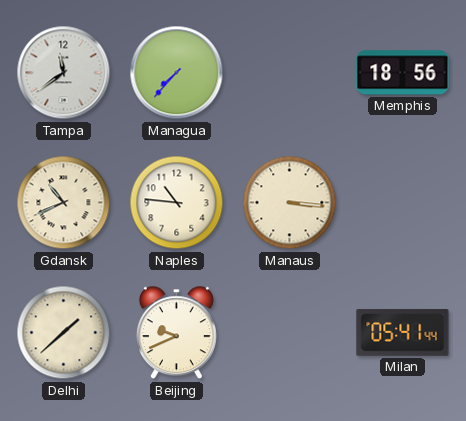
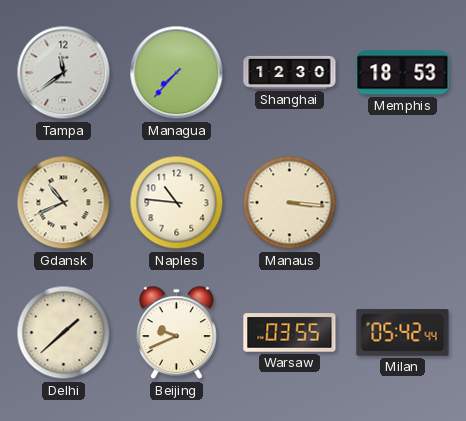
Shanghai: none -> 12:30 (290, 72)
Memphis: 18:56 -> 18:53 (403, 73)
Warsaw: none -> 03:55 (290, 333)
Milan: 05:41 -> 05:42 (403, 333)
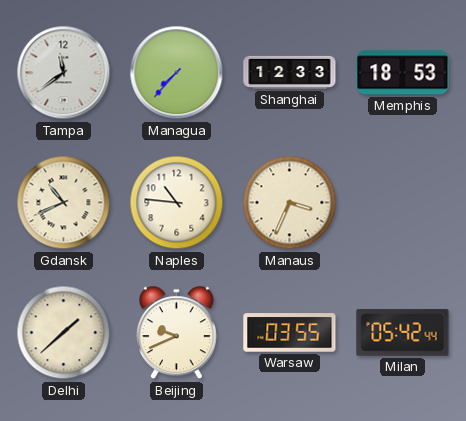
Shanghai: 12:30 -> 12:33 (290, 72)
Manaus: 3:16 -> 3:34 (290, 203)
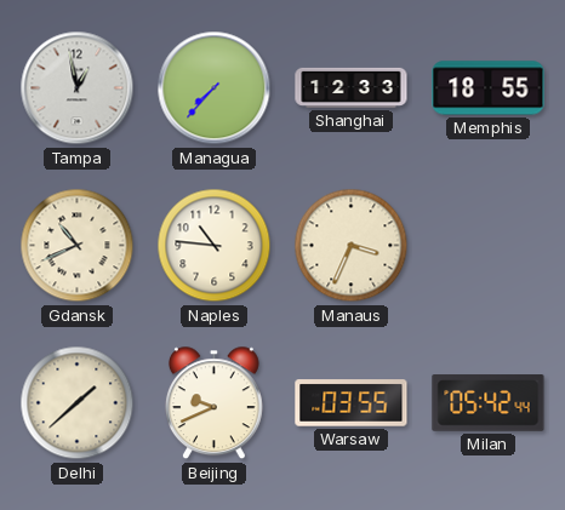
Tampa: 11:39 -> 12:58 (78, 88)
Memphis: 18:53 -> 18:55 (489, 88)
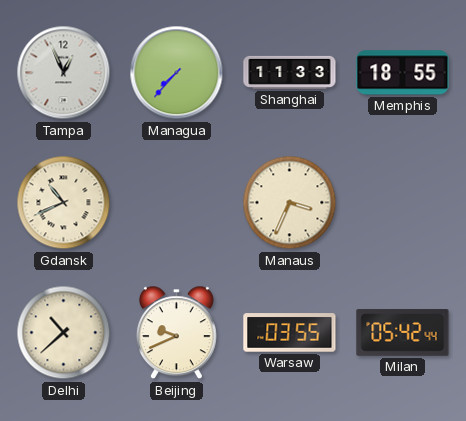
Tampa: 12:58 -> 12:56 (64, 73)
Shanghai: 12:33 -> 11:33 (290, 72)
Naples: 10:46 -> none (215, 246)
Delhi: 1:38 -> 10:38 (64, 333)
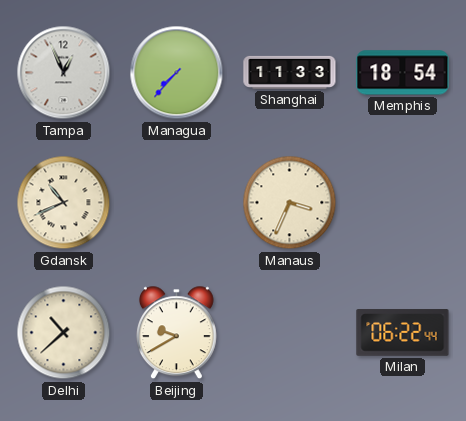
Memphis: 18:55 -> 18:54 (403, 73)
Beijing: 9:41 -> 9:40 (176, 333)
Warsaw: 03:55 -> none (290, 333)
Milan: 05:42 -> 06:22 (403, 333)
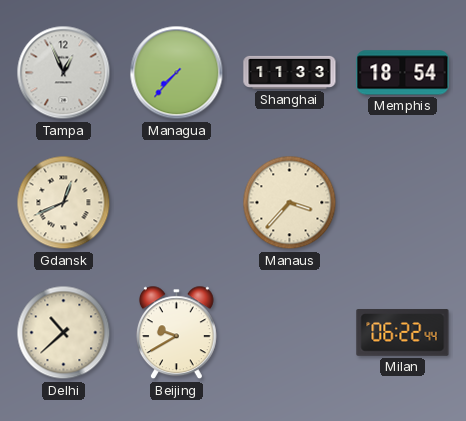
Gdansk: 10:41 -> 12:41 (64, 203)
Manaus: 3:34 -> 3:37 (290, 203)
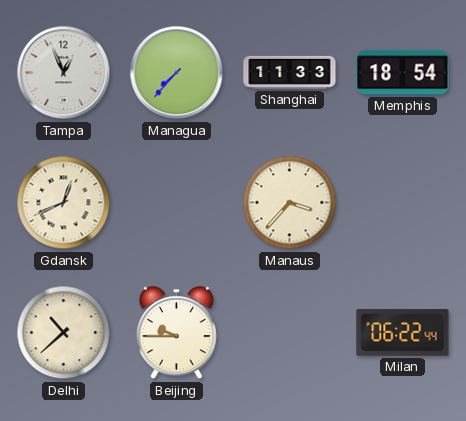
Beijing: 9:40 -> 9:45 (176, 333)
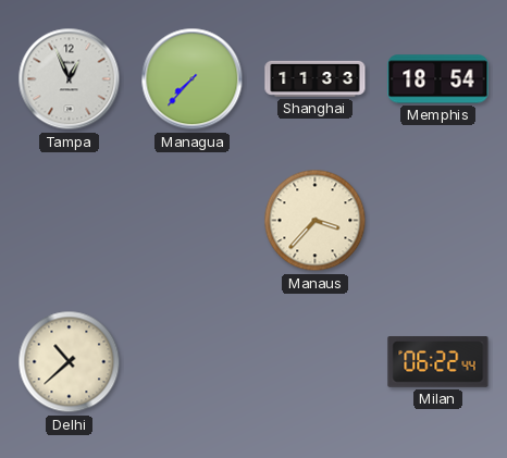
Gdansk: 12:41 -> none (64, 203)
Beijing: 9:45 -> none (176, 333)
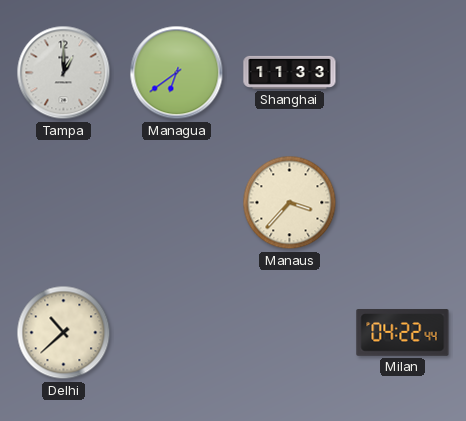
Tampa: 12:56 -> 1:00 (64, 73)
Managua: 7:37 -> 6:39 (177, 73)
Memphis: 18:54 -> none (438, 79)
Milan: 06:22 -> 04:22 (403, 333)
